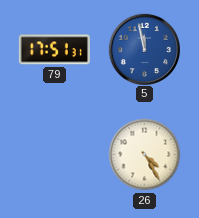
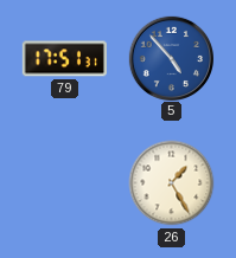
5: 11:58 -> 4:53 (171, 58)
26: 4:25 -> 1:25 (172, 183)
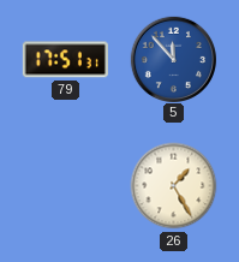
5: 4:53 -> 11:53 (173, 59)
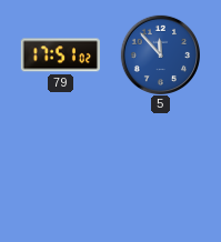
79: 17:51:31 -> 17:51:02 (60, 56)
26: 1:25 -> none (174, 186)
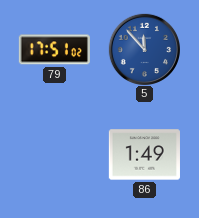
86: none -> 1:49 (144, 155)
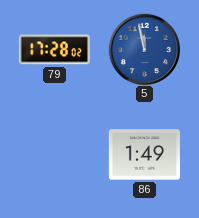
79: 17:51 -> 17:28 (54, 50)
5: 11:53 -> 11:58 (144, 49)
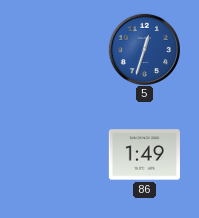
79: 17:28 -> none (54, 50)
5: 11:58 -> 12:33 (144, 49)
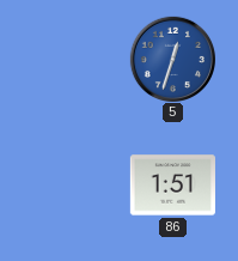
86: 1:49 -> 1:51 (172, 186)
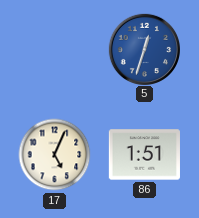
17: none -> 5:04 (55, 155)
